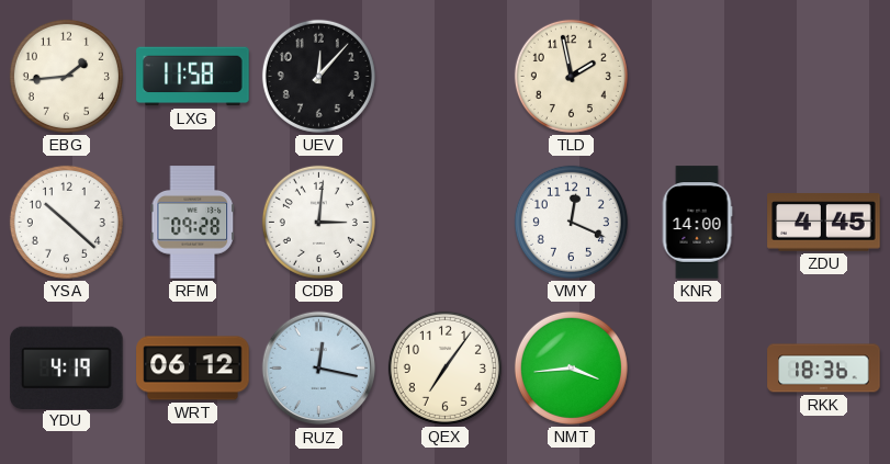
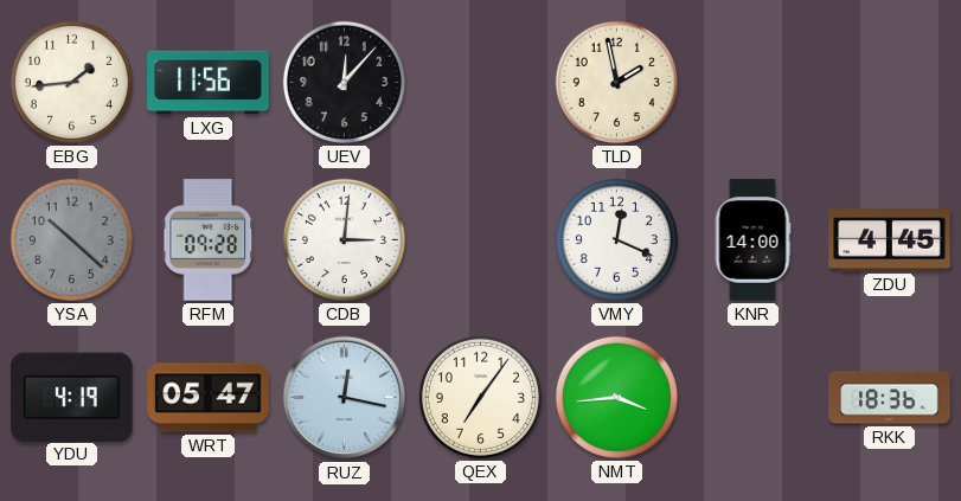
LXG: 11:58 -> 11:56 (209, 83)
YSA dial: white -> grey (71, 239)
WRT: 06:12 -> 05:47 (209, 398)
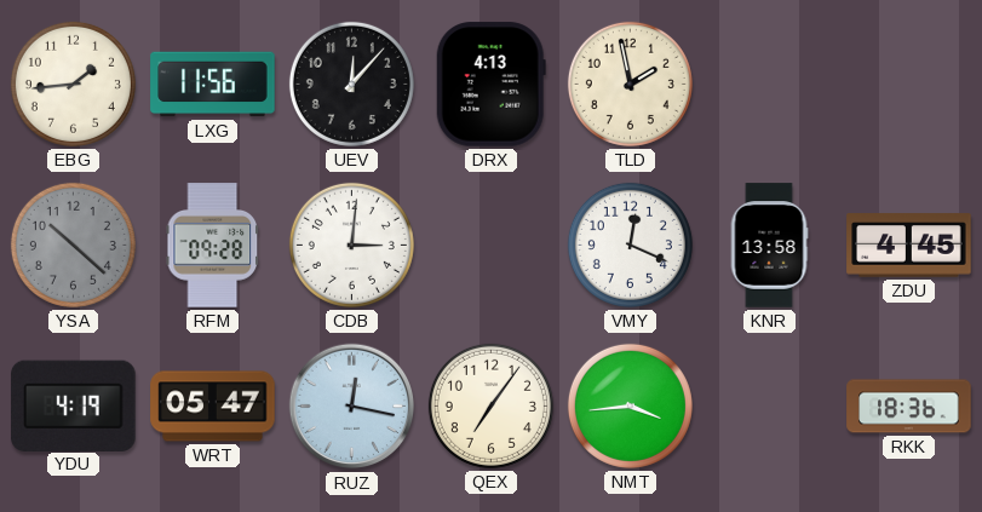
DRX: none -> 4:13 (490, 85)
KNR: 14:00 -> 13:58 (769, 246)
